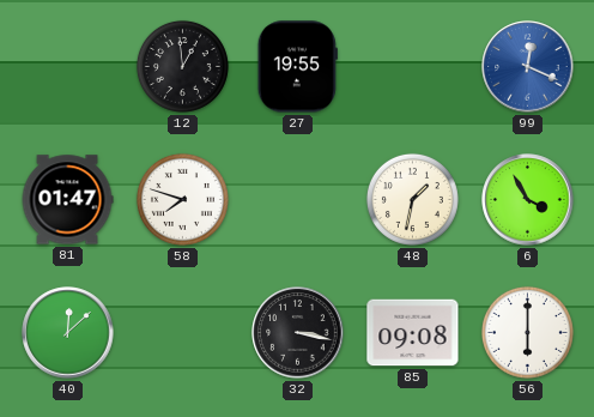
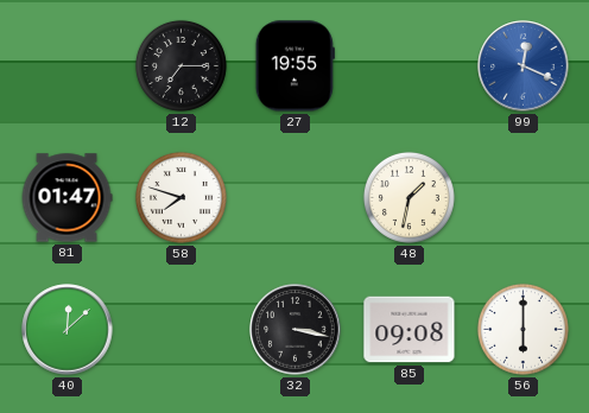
12: 12:59 -> 7:15 (180, 65)
6: 3:55 -> none (528, 200)
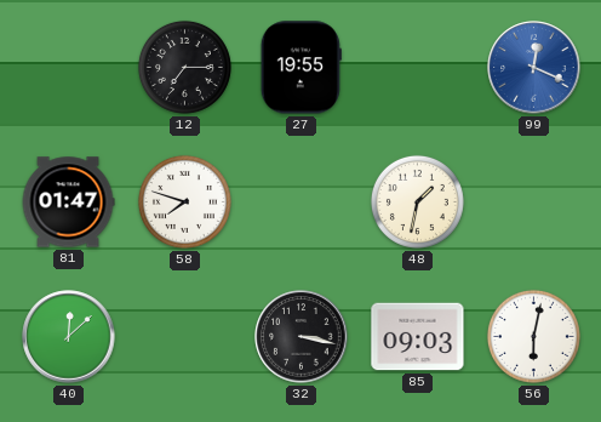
85: 09:08 -> 09:03 (418, 337)
56: 6:00 -> 6:02 (533, 336)
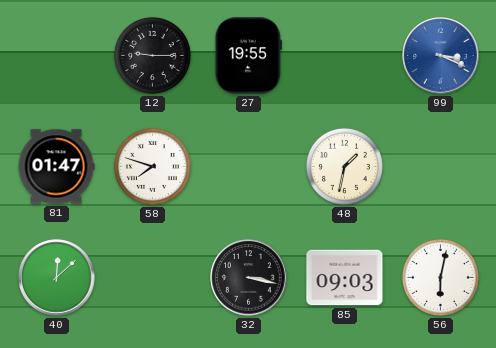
12: 7:15 -> 9:15 (152, 55)
99: 12:19 -> 3:19 (441, 56)
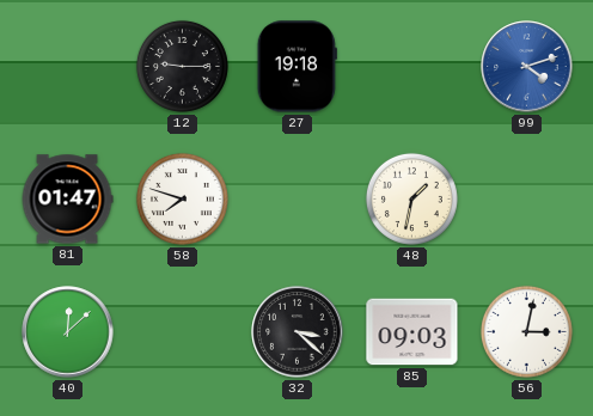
27: 19:55 -> 19:18 (296, 67)
99: 3:19 -> 4:12 (527, 67)
32: 3:17 -> 3:22 (298, 332)
56: 6:02 -> 3:02 (526, 331)
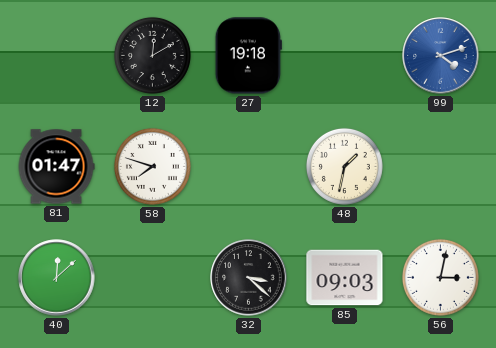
12: 9:15 -> 12:10 (152, 55)
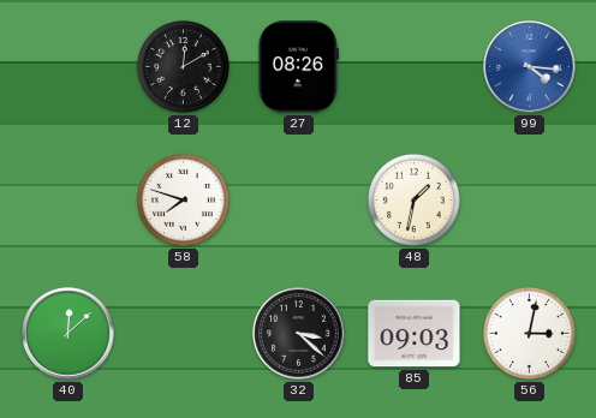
27: 19:18 -> 08:26 (298, 67)
99: 4:12 -> 4:16 (530, 67)
81: 01:47 -> none (56, 167)
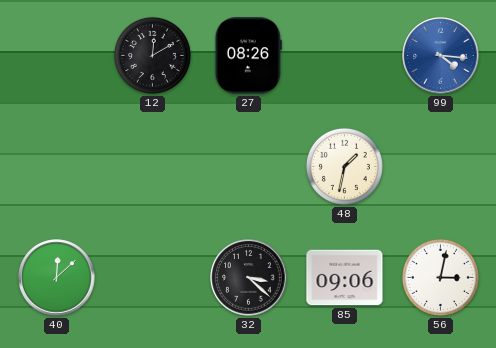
58: 7:48 -> none (183, 199)
85: 09:03 -> 09:06 (345, 278)
